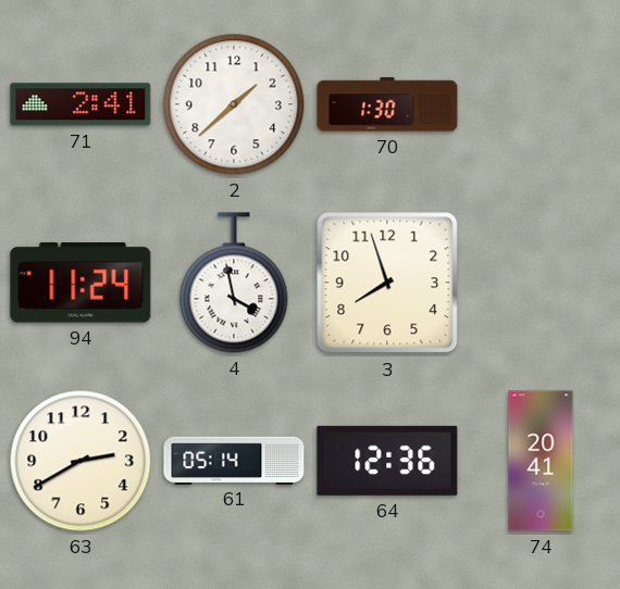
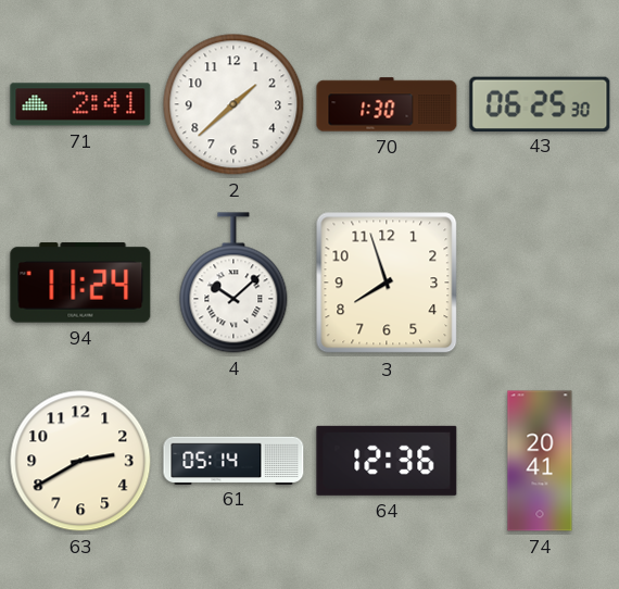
43: none -> 06:25 (540, 103)
4: 3:58 -> 10:08 (233, 283)
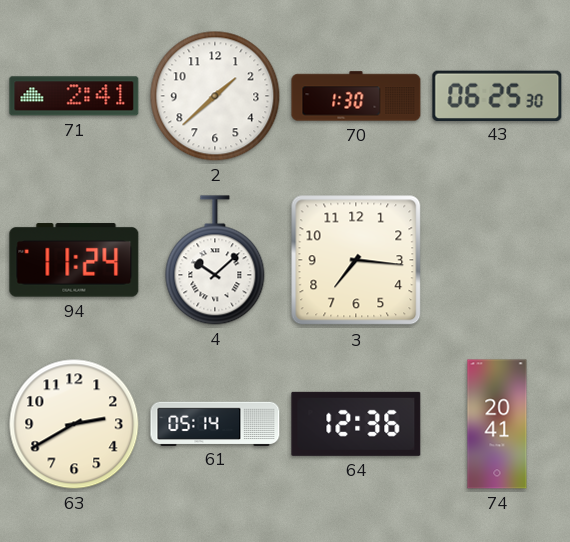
3: 7:57 -> 7:16 (356, 260)
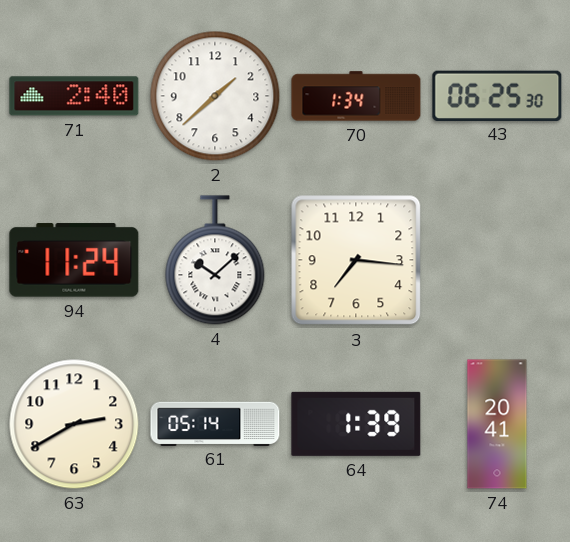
71: 2:41 -> 2:40 (74, 96)
70: 1:30 -> 1:34 (356, 96)
64: 12:36 -> 1:39 (356, 424)
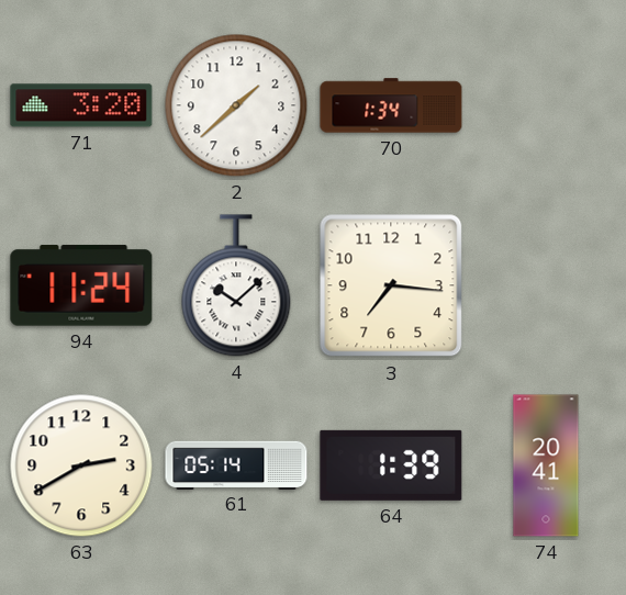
71: 2:40 -> 3:20 (81, 105)
43: 06:25 -> none (497, 95)
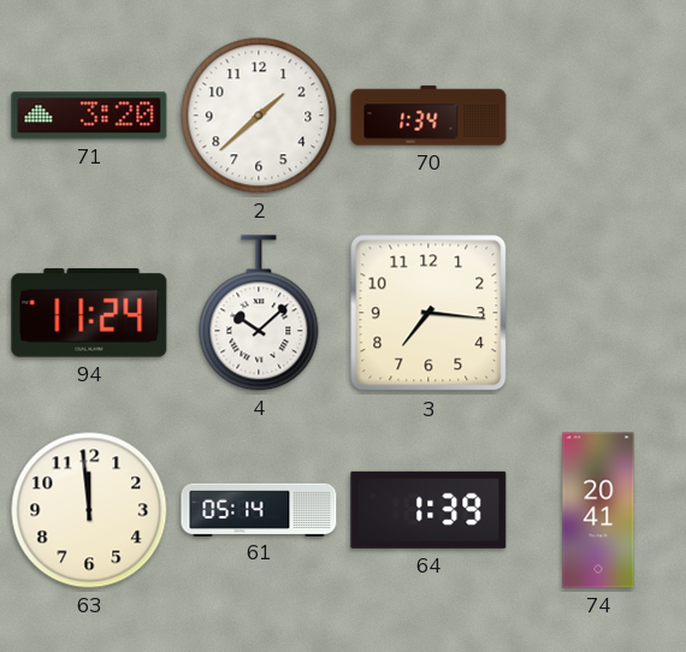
63: 2:40 -> 11:59 (89, 510)
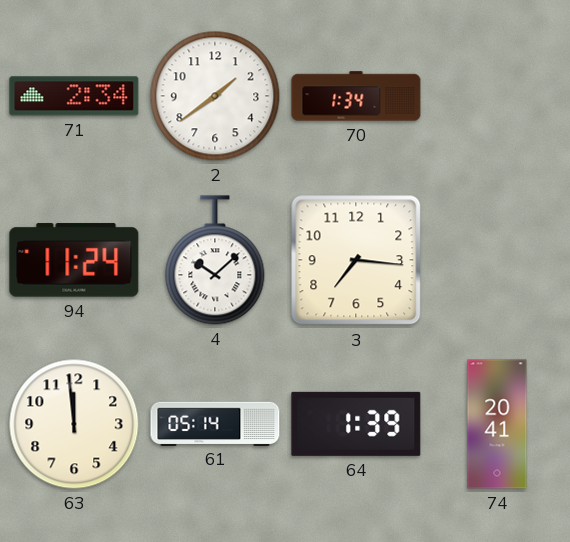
71: 3:20 -> 2:34 (74, 96)
2: 1:38 -> 1:39 (215, 96)
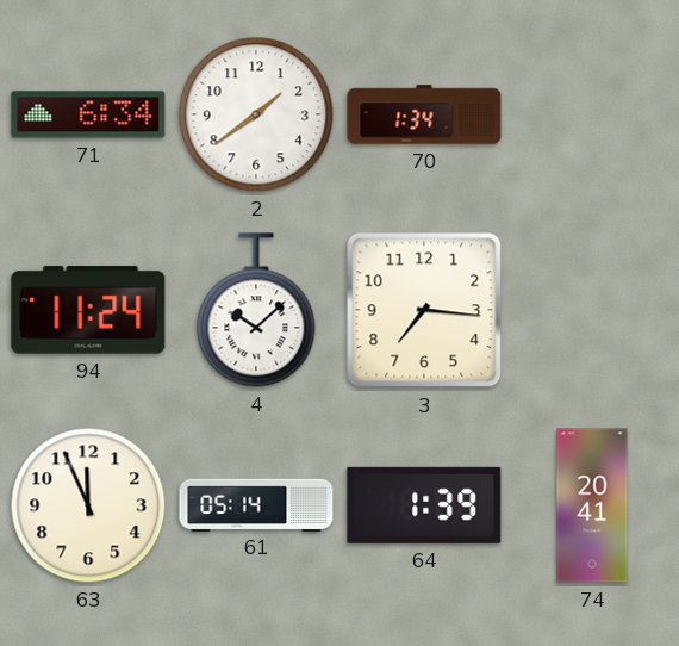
71: 2:34 -> 6:34 (88, 114)
63: 11:59 -> 11:56 (88, 505)
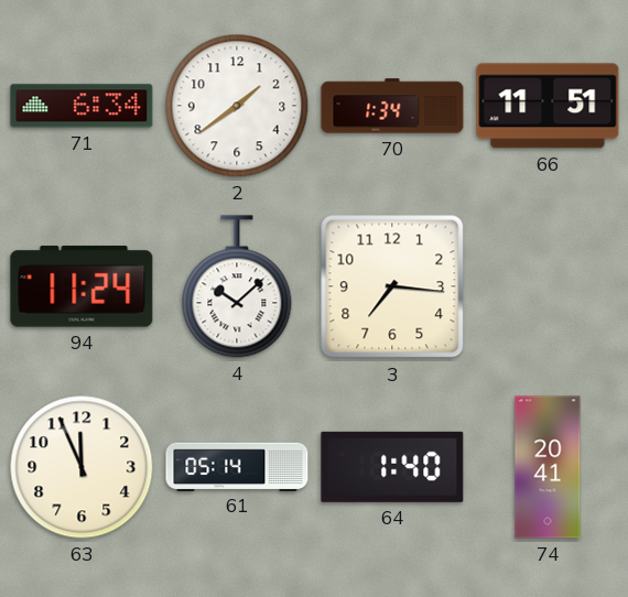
66: none -> 11:51 (548, 106)
64: 1:39 -> 1:40 (392, 467)
